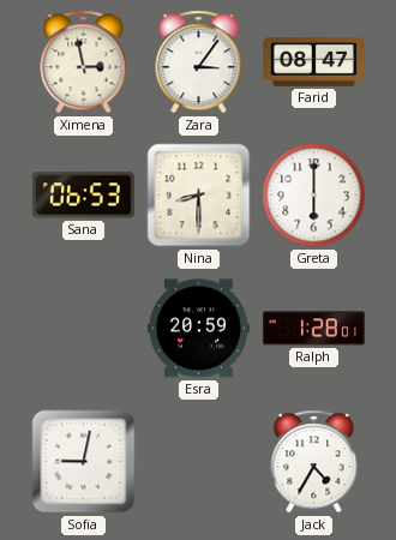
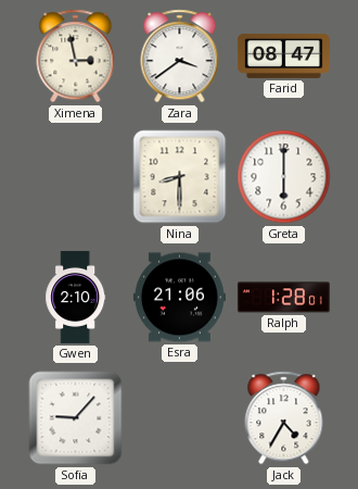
Zara: 3:06 -> 3:39 (180, 57)
Sana: 06:53 -> none (83, 196)
Gwen: none -> 2:10 (76, 297)
Esra: 20:59 -> 21:06 (179, 298)
Sofia: 9:02 -> 9:07 (76, 418)
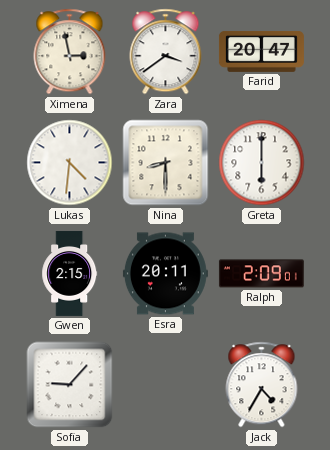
Farid: 08:47 -> 20:47 (261, 51)
Lukas: none -> 4:31 (70, 163)
Gwen: 2:10 -> 2:15 (70, 273)
Esra: 21:06 -> 20:11 (165, 274)
Ralph: 1:28 -> 2:09 (261, 274)
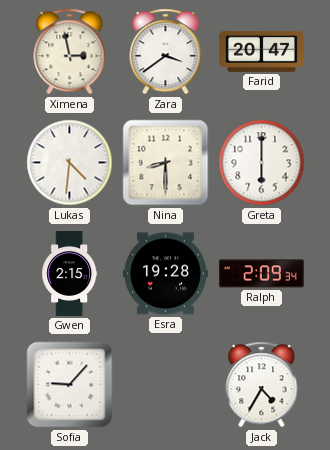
Esra: 20:11 -> 19:28 (165, 274)
Ralph: 2:09:01 -> 2:09:34 (261, 274)
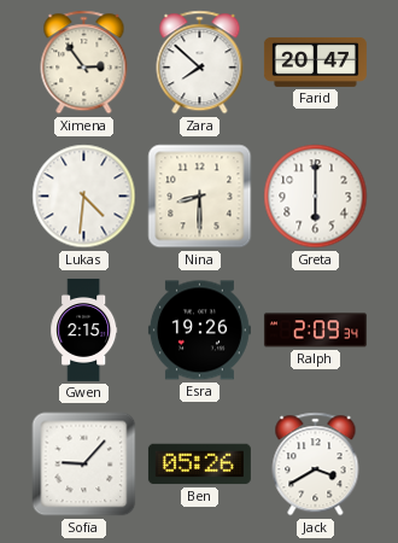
Ximena: 2:58 -> 2:54 (84, 63)
Zara: 3:39 -> 7:52 (200, 63)
Esra: 19:28 -> 19:26 (199, 331)
Ben: none -> 05:26 (199, 465)
Jack: 4:35 -> 3:40 (316, 465)
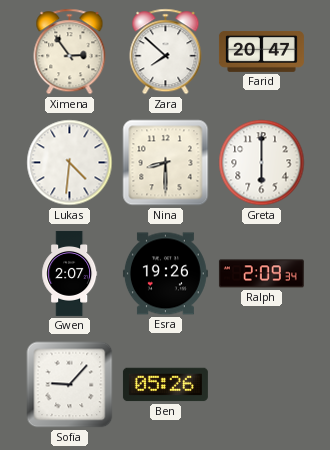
Gwen: 2:15 -> 2:07 (70, 273)
Jack: 3:40 -> none (316, 465)
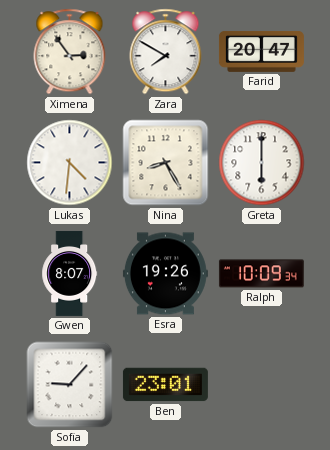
Zara: 7:52 -> 7:50 (166, 52)
Nina: 8:30 -> 8:25 (166, 163)
Gwen: 2:07 -> 8:07 (70, 273)
Ralph: 2:09 -> 10:09 (261, 274)
Ben: 05:26 -> 23:01 (165, 385)
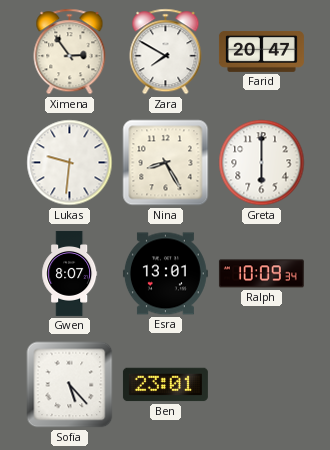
Lukas: 4:31 -> 9:31 (70, 163)
Esra: 19:26 -> 13:01 (165, 274)
Sofia: 9:07 -> 5:23 (70, 385)
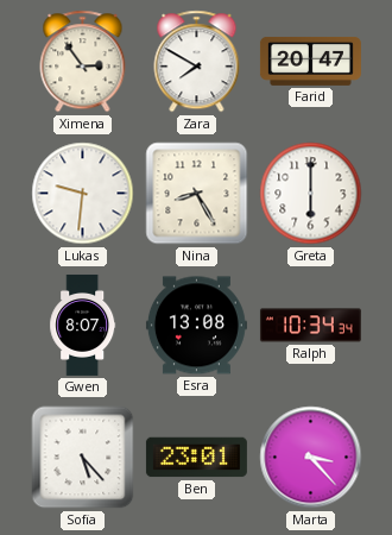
Esra: 13:01 -> 13:08 (196, 326)
Ralph: 10:09 -> 10:34 (310, 326)
Marta: none -> 3:23 (311, 458)
